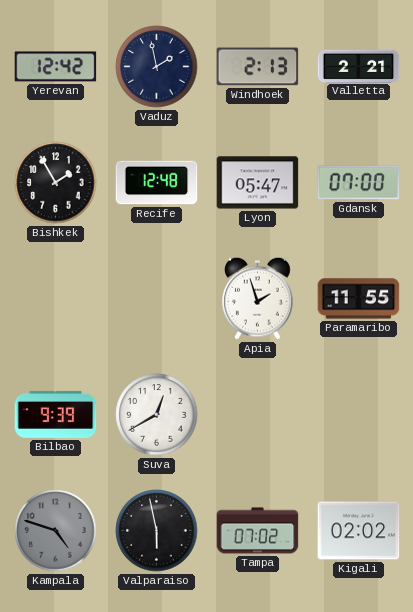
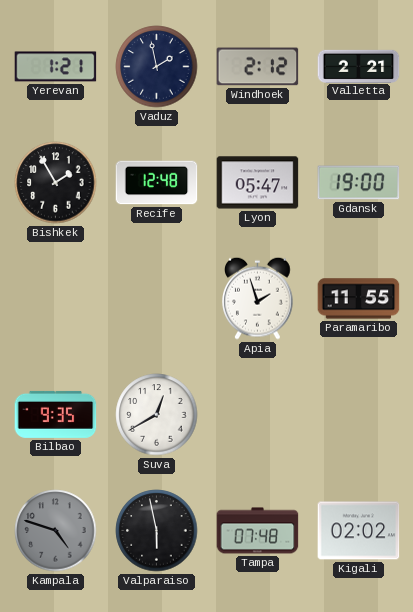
Yerevan: 12:42 -> 1:21 (56, 67)
Windhoek: 2:13 -> 2:12 (258, 67)
Gdansk: 07:00 -> 19:00 (359, 183)
Bilbao: 9:39 -> 9:35 (56, 414)
Tampa: 07:02 -> 07:48 (258, 531)
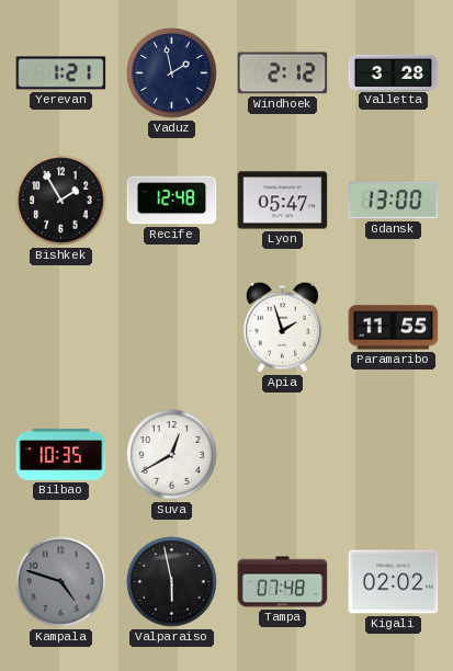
Valletta: 2:21 -> 3:28 (394, 72)
Gdansk: 19:00 -> 13:00 (394, 201)
Bilbao: 9:35 -> 10:35 (61, 454)
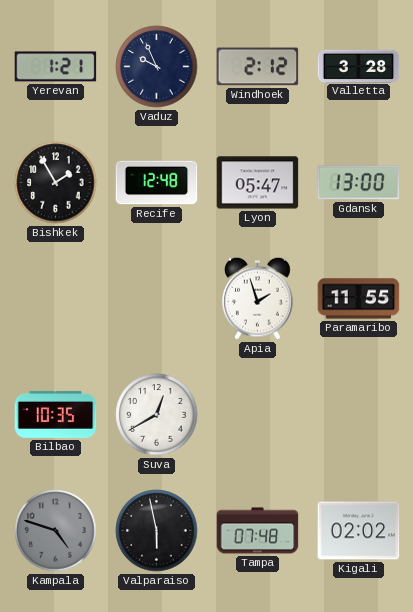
Vaduz: 1:58 -> 9:56 (157, 67)
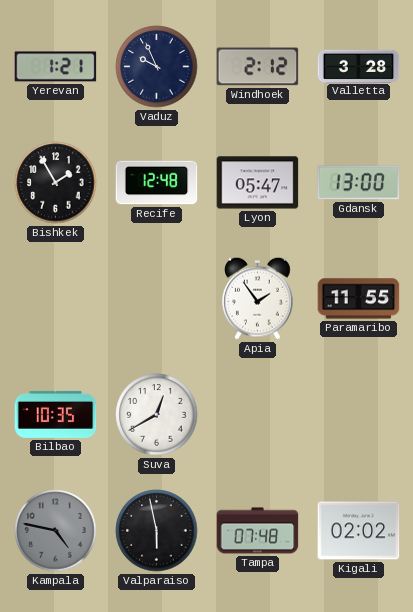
Apia: 1:57 -> 1:54 (258, 298)
Kampala: 4:48 -> 4:47 (56, 531)
